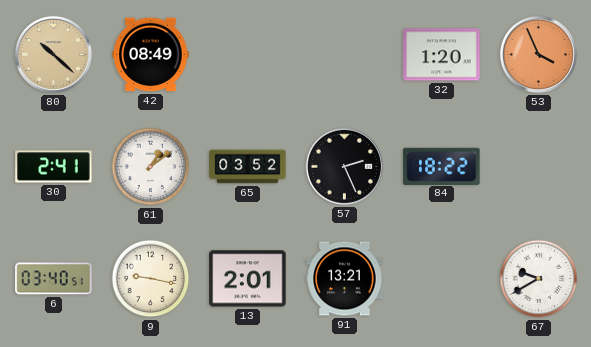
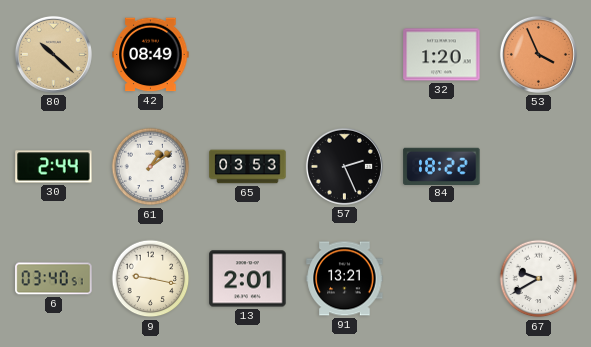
30: 2:41 -> 2:44 (54, 167)
65: 03:52 -> 03:53 (248, 167)
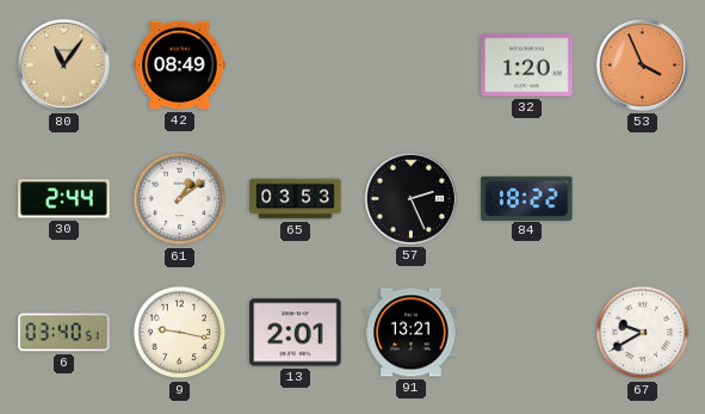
80: 10:22 -> 11:06 (63, 64)
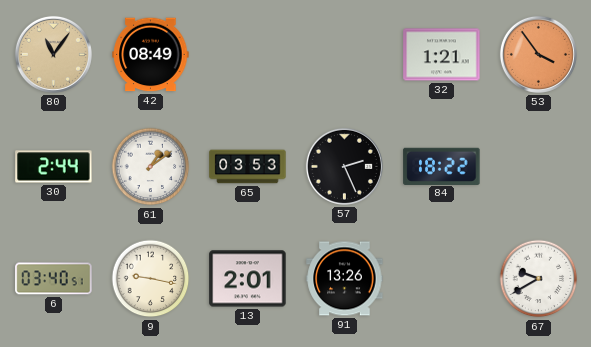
32: 1:20 -> 1:21 (442, 55)
53: 3:56 -> 3:54 (538, 54)
91: 13:21 -> 13:26 (345, 279)
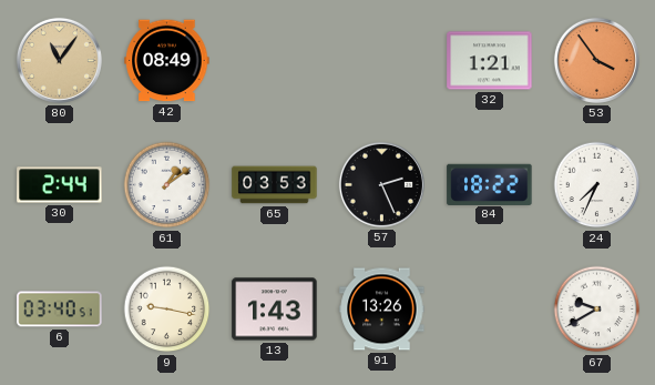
24: none -> 7:34 (597, 185)
13: 2:01 -> 1:43 (275, 310)
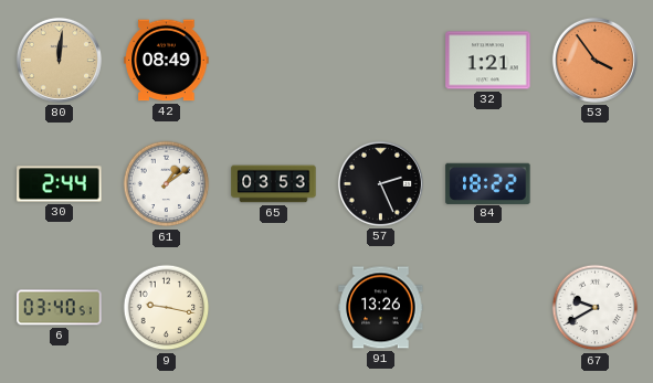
80: 11:06 -> 12:01 (59, 60)
24: 7:34 -> none (597, 185)
13: 1:43 -> none (275, 310)
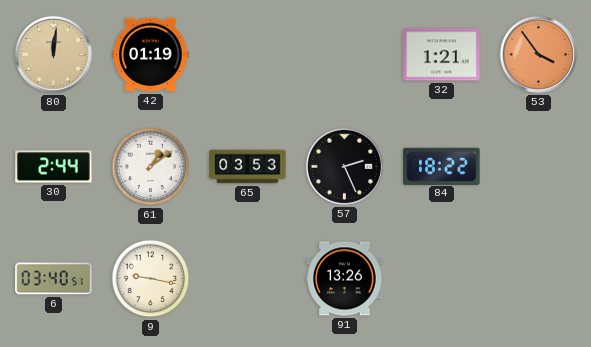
42: 08:49 -> 01:19 (151, 55)
67: 9:40 -> none (596, 308)
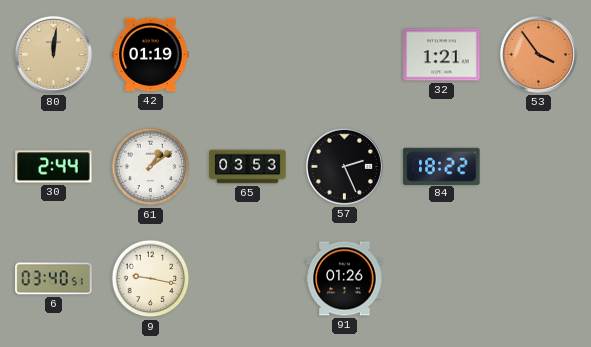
91: 13:26 -> 01:26 (345, 279)
